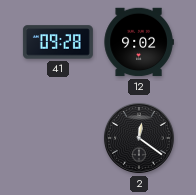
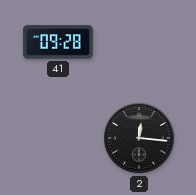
12: 9:02 -> none (139, 42)
2: 12:21 -> 12:16 (139, 138)
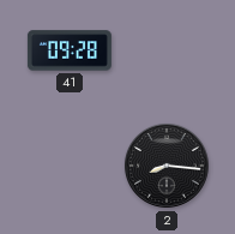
2: 12:16 -> 8:16 (167, 166)
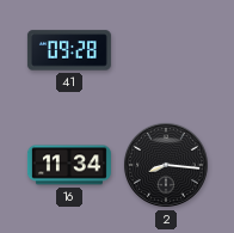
16: none -> 11:34 (69, 165)
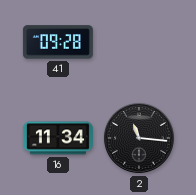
2: 8:16 -> 11:16 (139, 138)
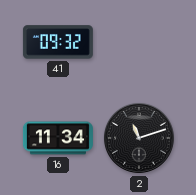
41: 09:28 -> 09:32 (58, 42)
2: 11:16 -> 11:12 (139, 138)
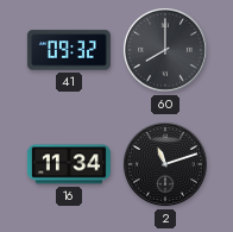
60: none -> 8:00 (165, 50)
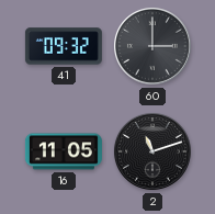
60: 8:00 -> 3:00 (152, 46)
16: 11:34 -> 11:05 (64, 151)
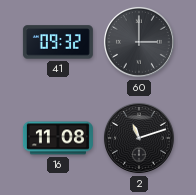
16: 11:05 -> 11:08 (58, 138)
